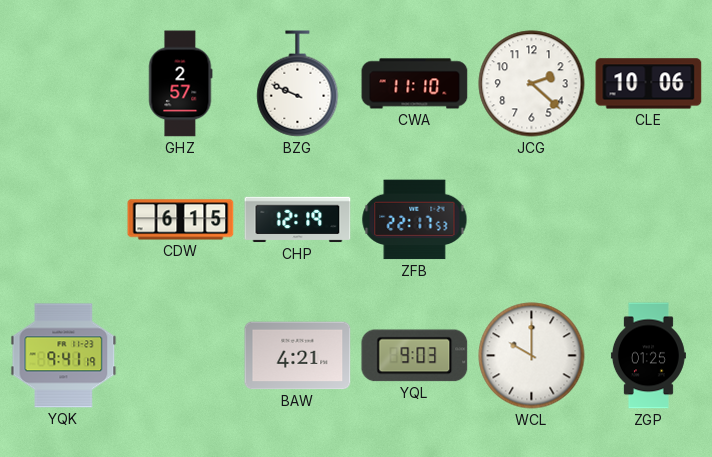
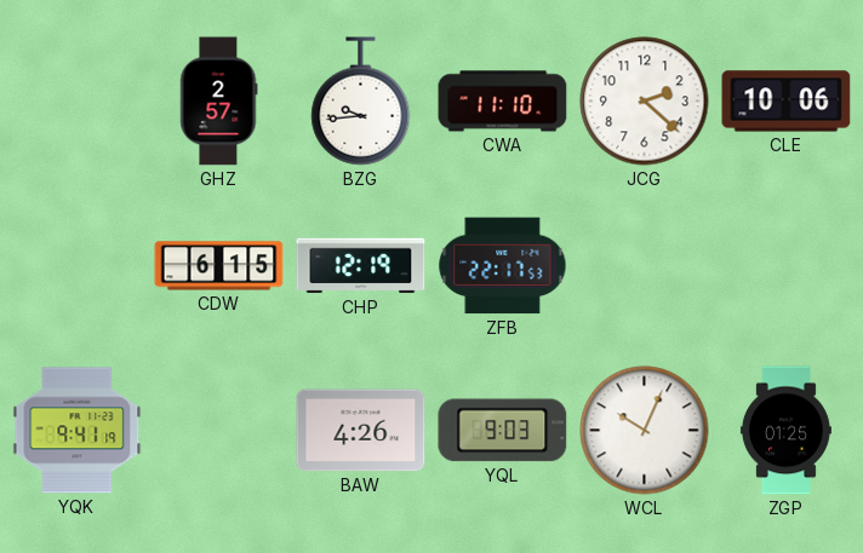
BZG: 9:49 -> 9:44 (361, 102)
BAW: 4:21 -> 4:26 (361, 431)
WCL: 10:00 -> 10:04 (645, 431)
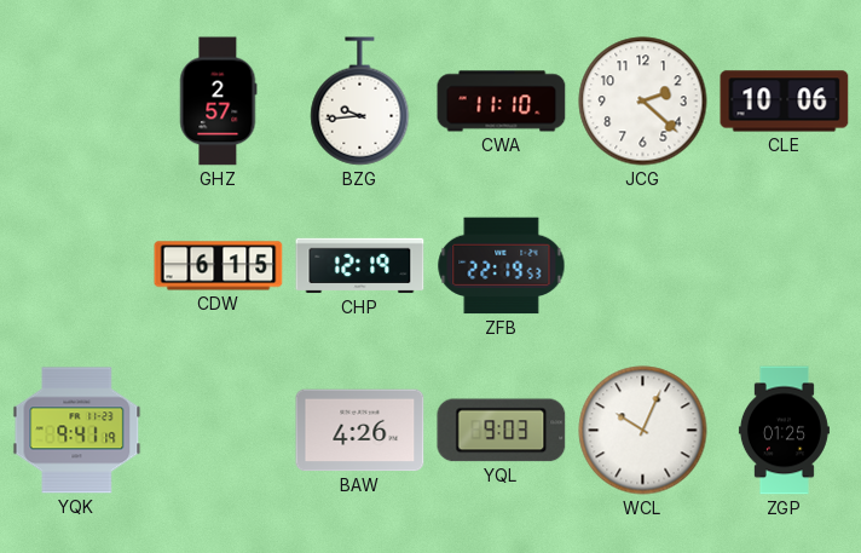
ZFB: 22:17 -> 22:19 (502, 266)
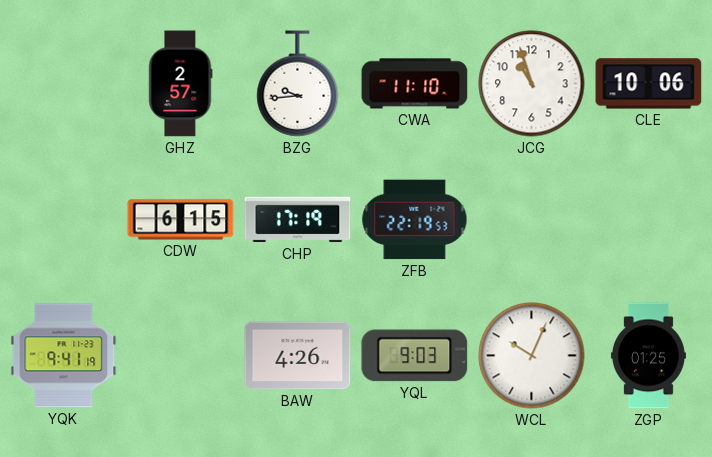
JCG: 2:22 -> 10:57 (532, 84)
CHP: 12:19 -> 17:19 (298, 220)
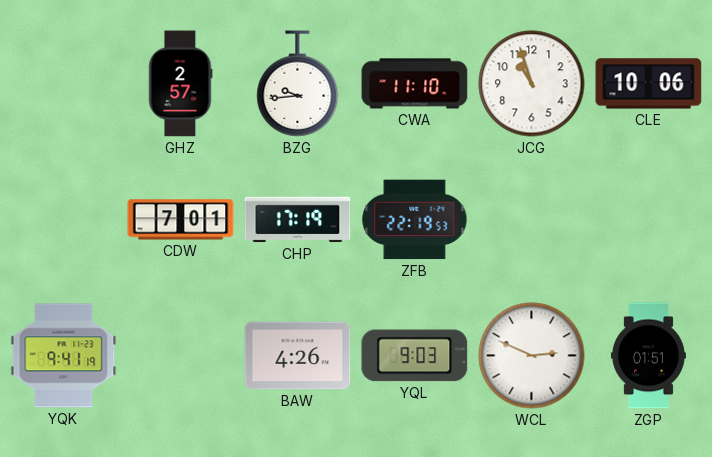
CDW: 6:15 -> 7:01 (181, 220)
WCL: 10:04 -> 2:49 (532, 356)
ZGP: 01:25 -> 01:51 (648, 356)
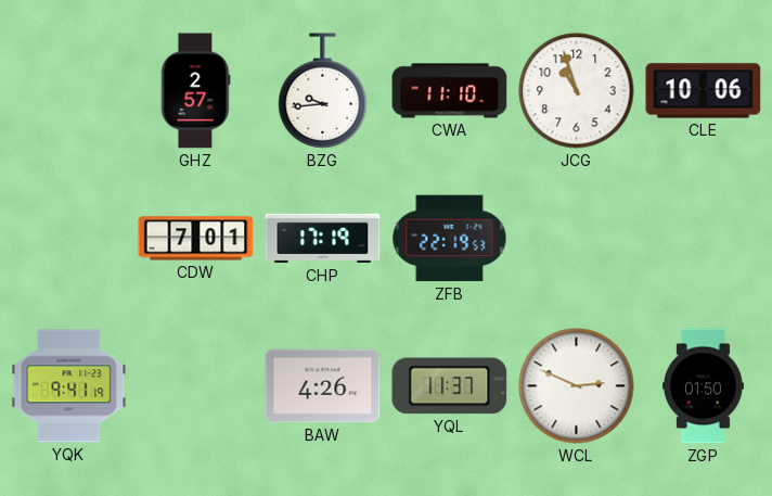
YQL: 9:03 -> 11:37 (450, 386)
ZGP: 01:51 -> 01:50 (703, 386)
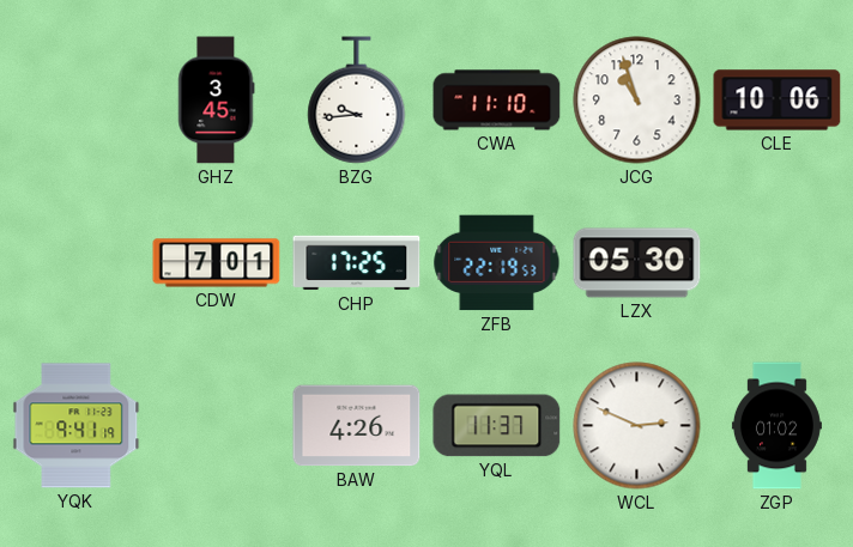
GHZ: 2:57 -> 3:45 (217, 101)
CHP: 17:19 -> 17:25 (357, 263)
LZX: none -> 05:30 (637, 263)
ZGP: 01:50 -> 01:02 (776, 426)
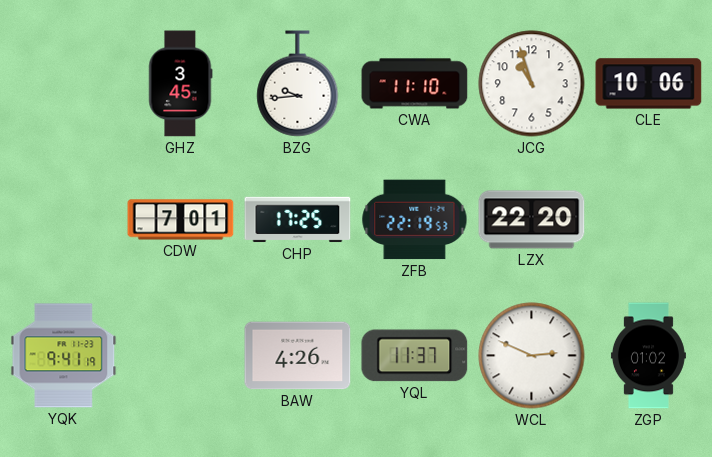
LZX: 05:30 -> 22:20 (532, 220)
